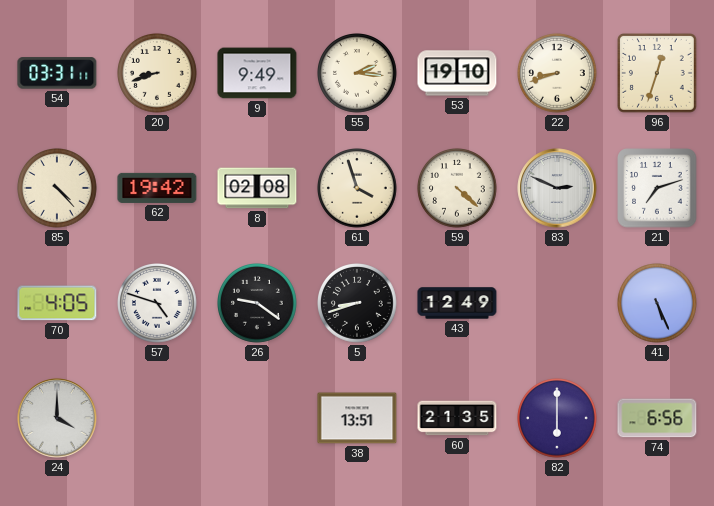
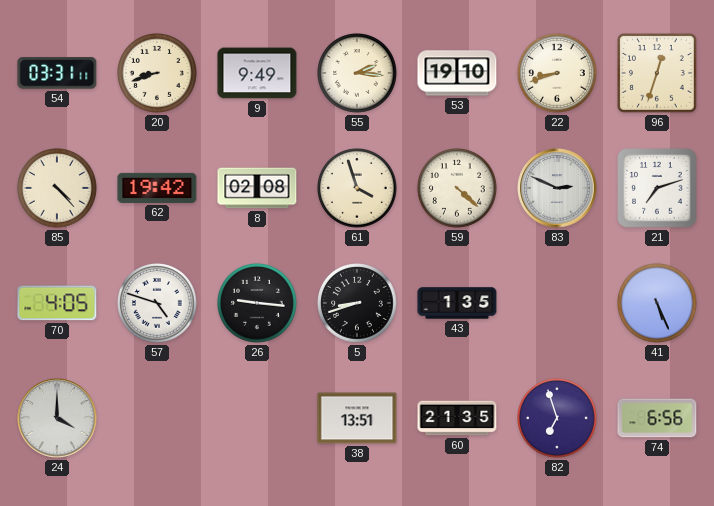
26: 9:21 -> 9:16 (258, 304)
43: 12:49 -> 1:35 (457, 303)
82: 6:00 -> 6:57 (558, 419)
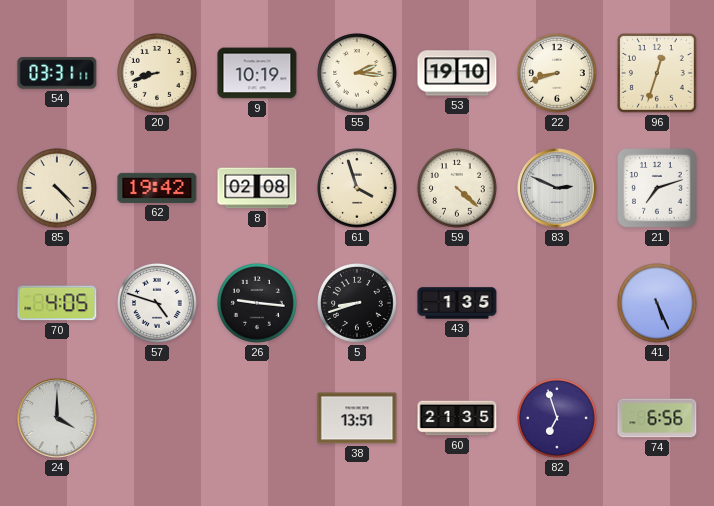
9: 9:49 -> 10:19 (257, 73)
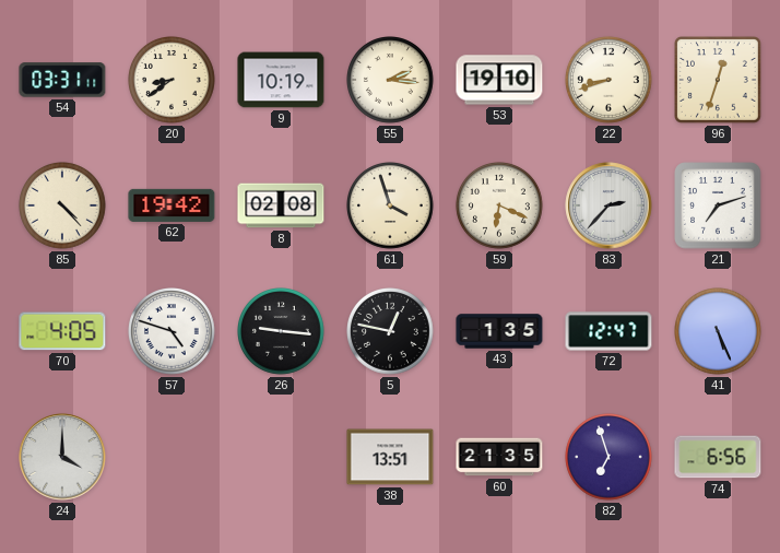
20: 8:42 -> 8:39 (173, 81)
59: 4:22 -> 6:19 (500, 207)
83: 2:49 -> 2:37 (608, 205)
5: 8:42 -> 12:47 (391, 332)
72: none -> 12:47 (608, 331)
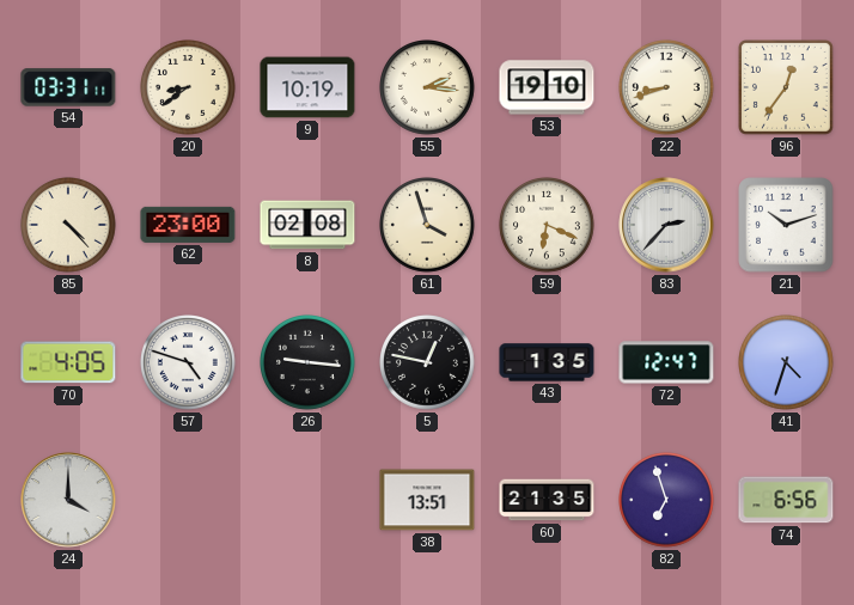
96: 12:33 -> 12:36 (787, 88)
62: 19:42 -> 23:00 (188, 225)
21: 7:12 -> 10:12 (786, 225)
41: 5:26 -> 4:33 (787, 363)
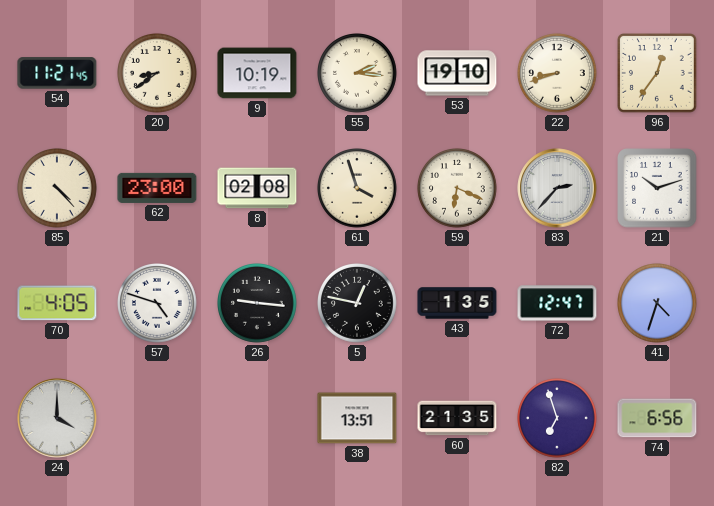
54: 03:31 -> 11:21 (57, 73)
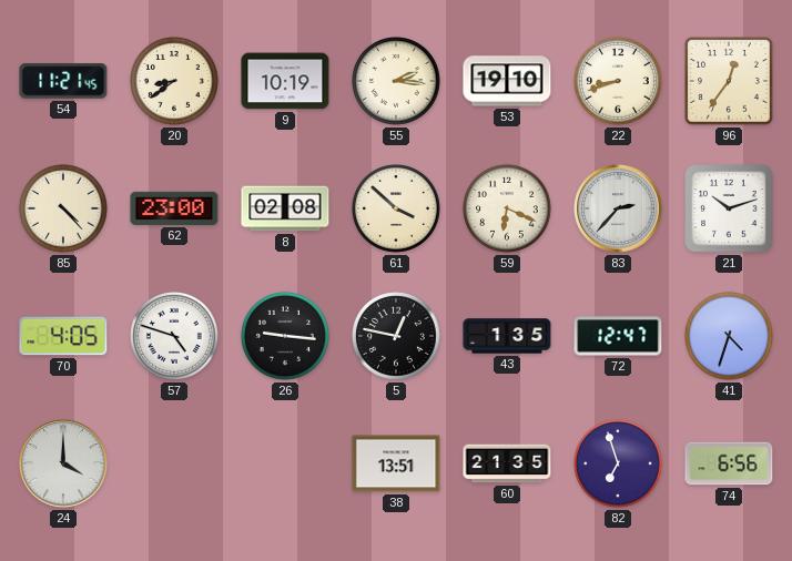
61: 3:57 -> 3:52 (397, 210)
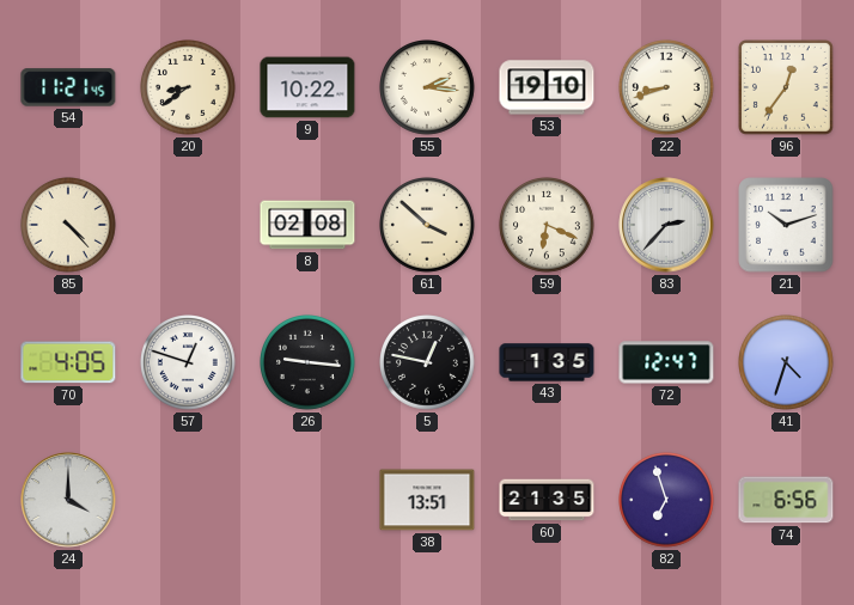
9: 10:19 -> 10:22 (307, 87)
62: 23:00 -> none (174, 208)
57: 4:48 -> 12:48 (189, 363)
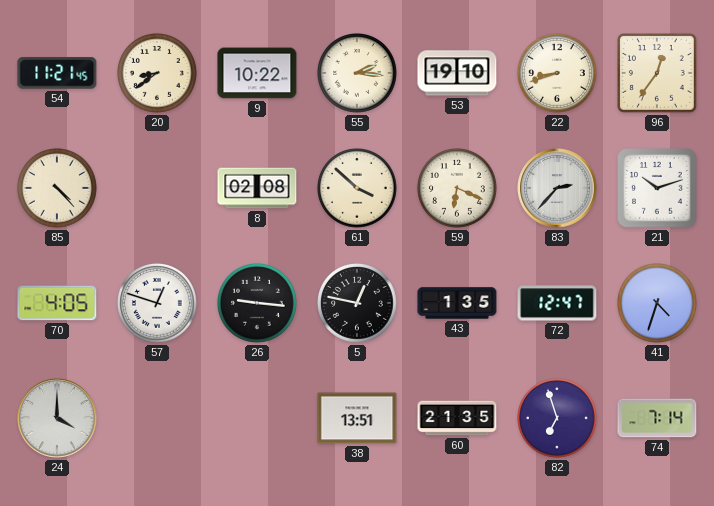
74: 6:56 -> 7:14 (657, 418)
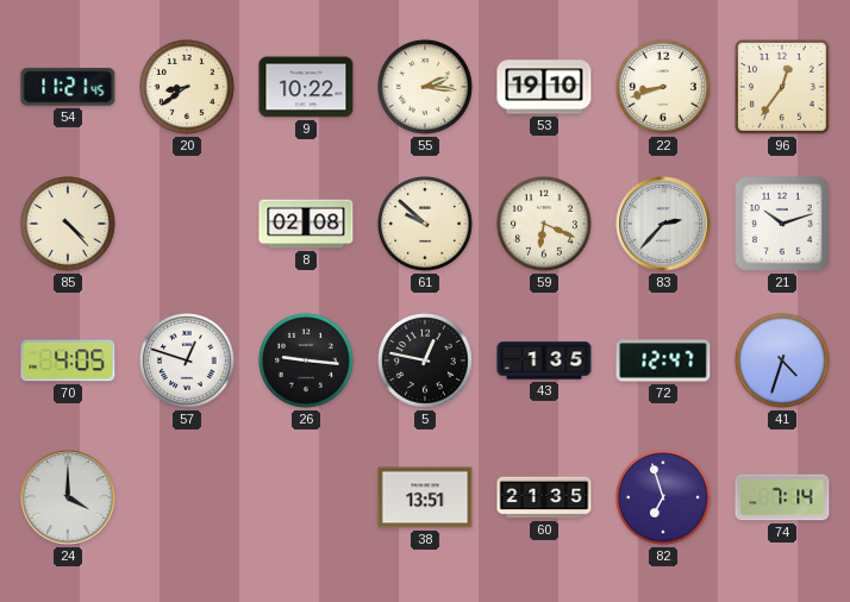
61: 3:52 -> 9:52 (426, 225)
